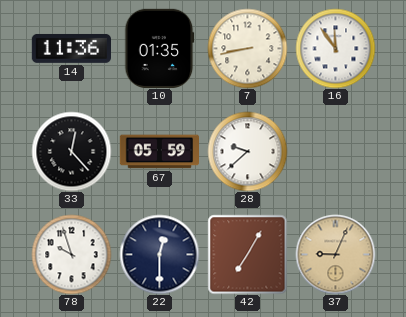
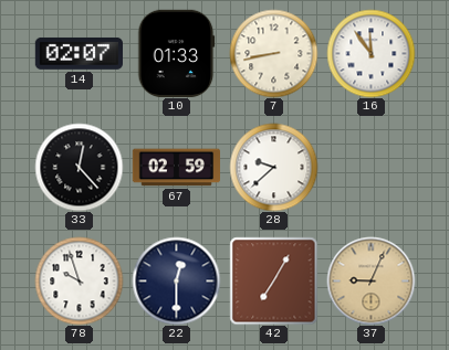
14: 11:36 -> 02:07 (79, 53)
10: 01:35 -> 01:33 (177, 53)
67: 05:59 -> 02:59 (176, 168)
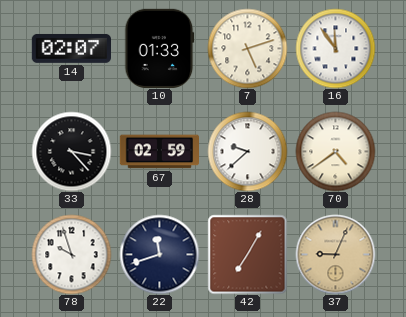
7: 8:43 -> 5:12 (247, 48)
33: 12:23 -> 3:23 (71, 151)
70: none -> 4:39 (335, 151)
22: 12:30 -> 11:42 (159, 254)
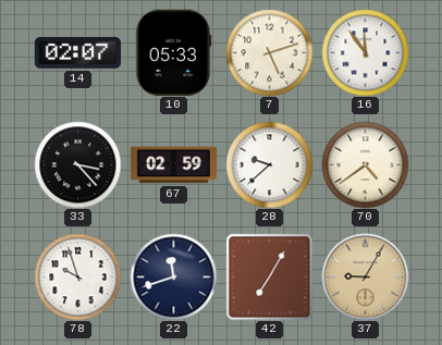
10: 01:33 -> 05:33 (174, 52)
37: 9:04 -> 9:05 (365, 276)
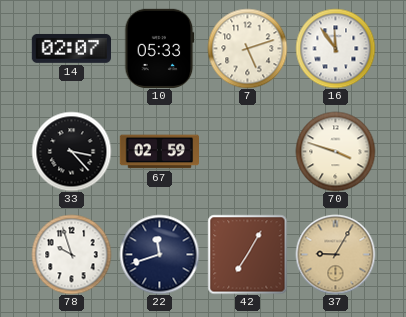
28: 9:38 -> none (269, 164)
70: 4:39 -> 3:48 (335, 151)
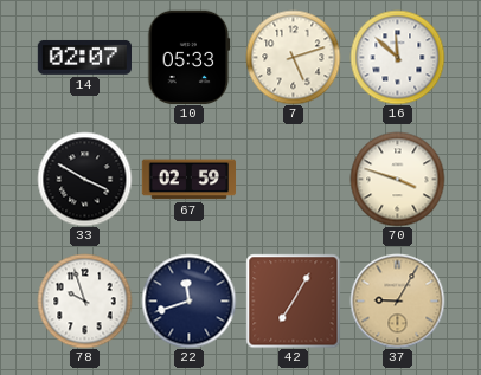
16: 11:54 -> 11:52 (397, 57)
33: 3:23 -> 3:50 (84, 179)
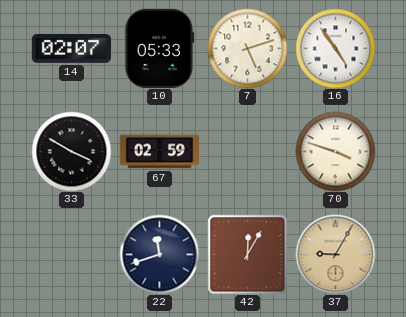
16: 11:52 -> 4:54 (335, 48)
78: 9:57 -> none (84, 300)
42: 7:05 -> 12:05 (247, 254)
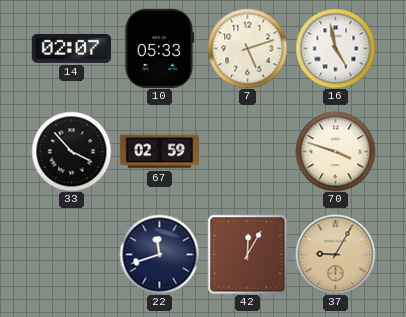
16: 4:54 -> 4:58 (335, 48)
33: 3:50 -> 3:53 (71, 151)
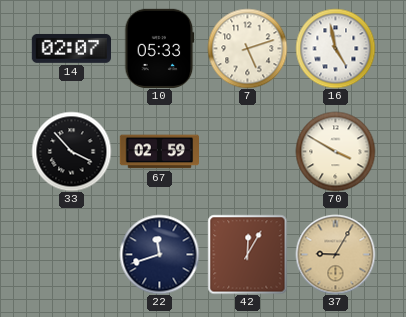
70: 3:48 -> 3:50 (335, 151)
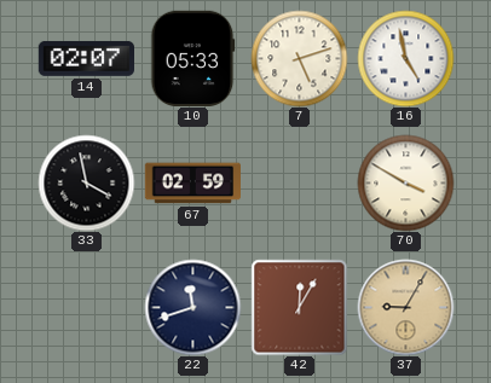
33: 3:53 -> 3:58 (86, 182)
